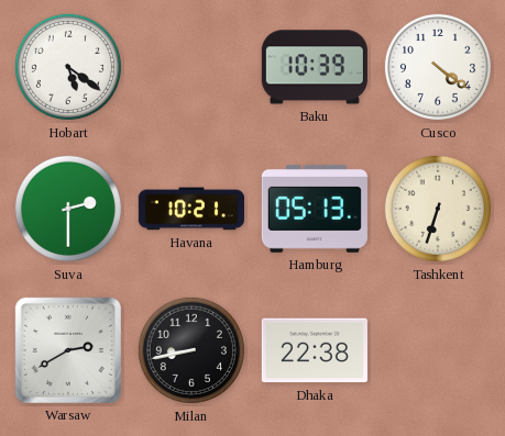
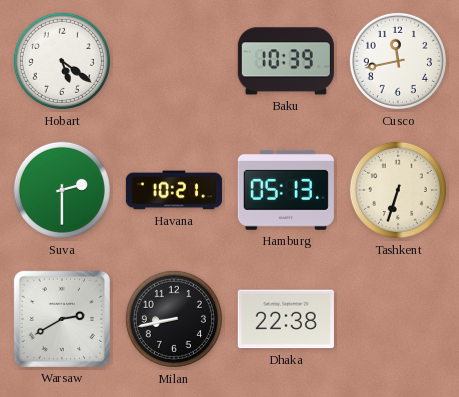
Cusco: 4:21 -> 11:43 (398, 61)
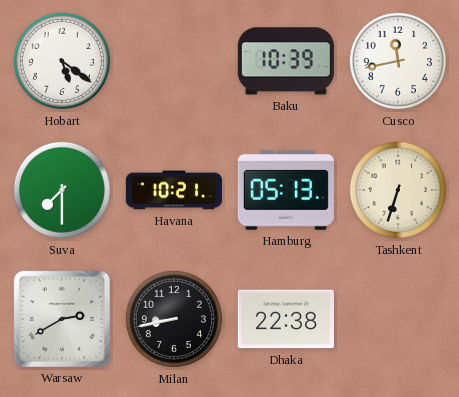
Suva: 2:30 -> 7:30 (62, 190)
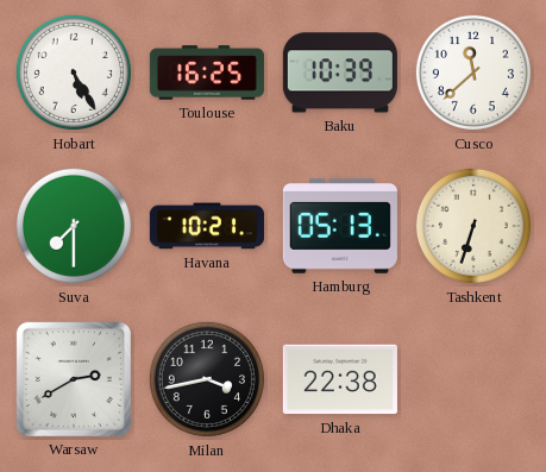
Hobart: 5:21 -> 5:25 (74, 73)
Toulouse: none -> 16:25 (207, 73)
Cusco: 11:43 -> 11:38 (473, 73)
Milan: 8:43 -> 3:43 (207, 379)
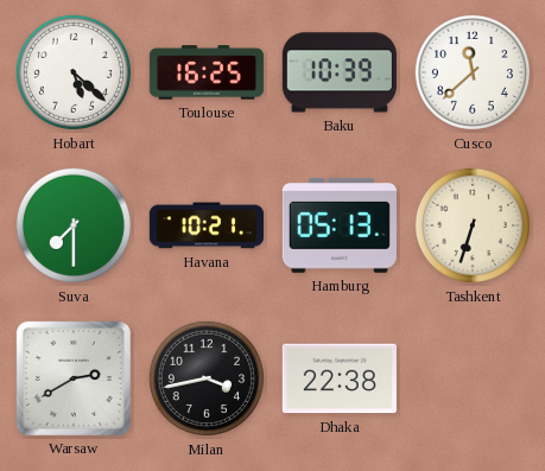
Hobart: 5:25 -> 5:22 (74, 72)
